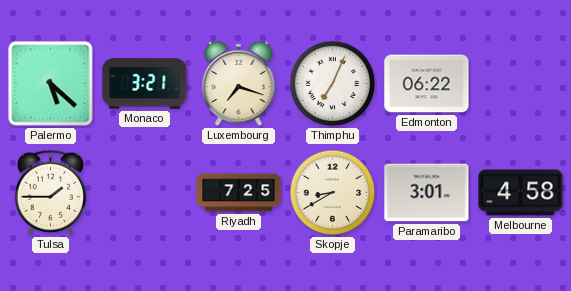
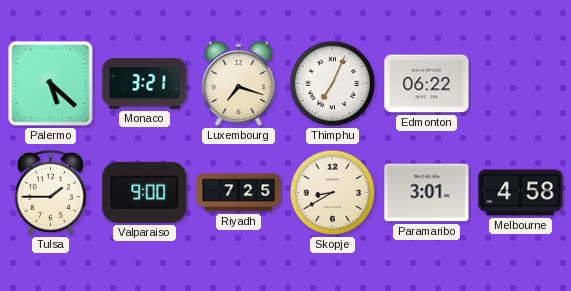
Valparaiso: none -> 9:00 (145, 192)
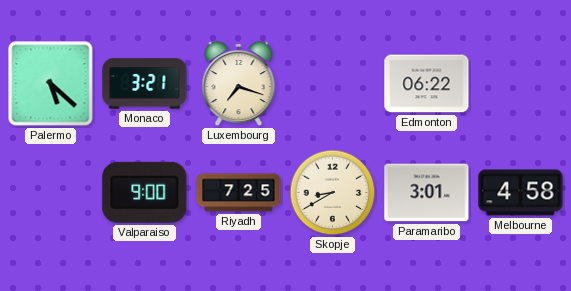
Thimphu: 7:04 -> none (333, 84)
Tulsa: 1:45 -> none (50, 192)
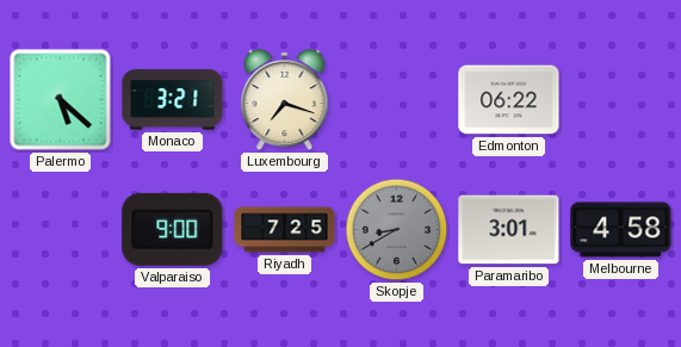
Skopje dial: cream -> grey (397, 230)
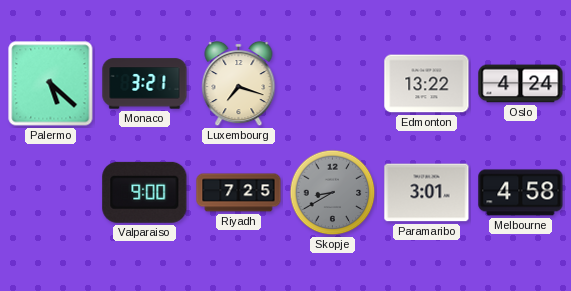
Edmonton: 06:22 -> 13:22 (427, 84)
Oslo: none -> 4:24 (521, 84)
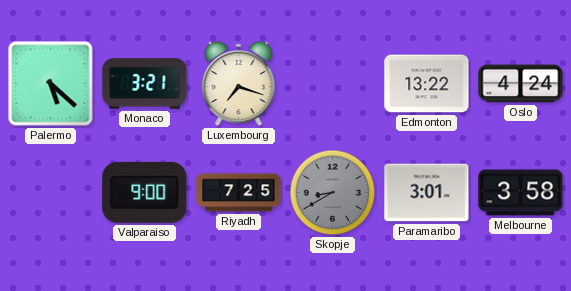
Melbourne: 4:58 -> 3:58 (521, 193)
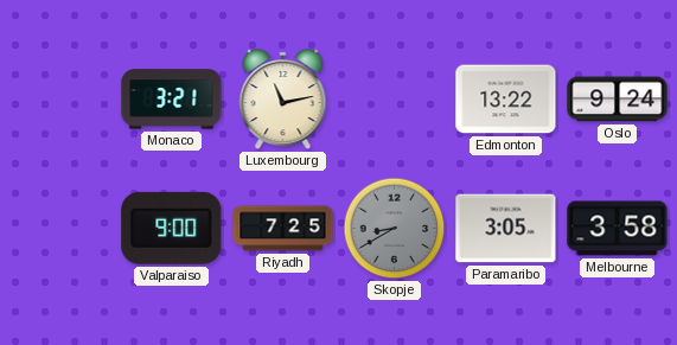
Palermo: 5:22 -> none (51, 84)
Luxembourg: 7:18 -> 11:13 (283, 100)
Oslo: 4:24 -> 9:24 (618, 100)
Paramaribo: 3:01 -> 3:05 (506, 229)
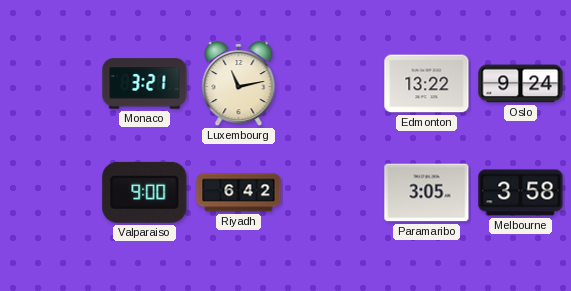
Riyadh: 7:25 -> 6:42 (239, 193)
Skopje: 8:40 -> none (395, 229)
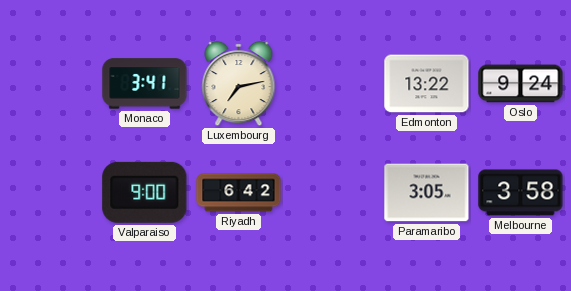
Monaco: 3:21 -> 3:41 (145, 84)
Luxembourg: 11:13 -> 7:13 (239, 84)
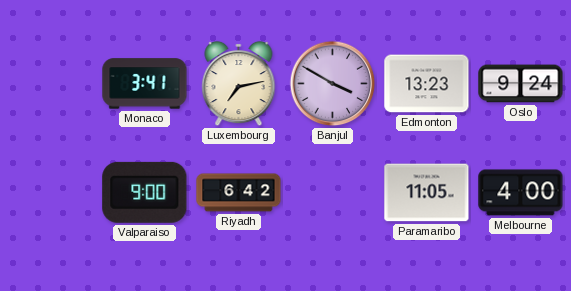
Banjul: none -> 3:50 (333, 84)
Edmonton: 13:22 -> 13:23 (427, 84)
Paramaribo: 3:05 -> 11:05 (427, 193)
Melbourne: 3:58 -> 4:00 (521, 193)
